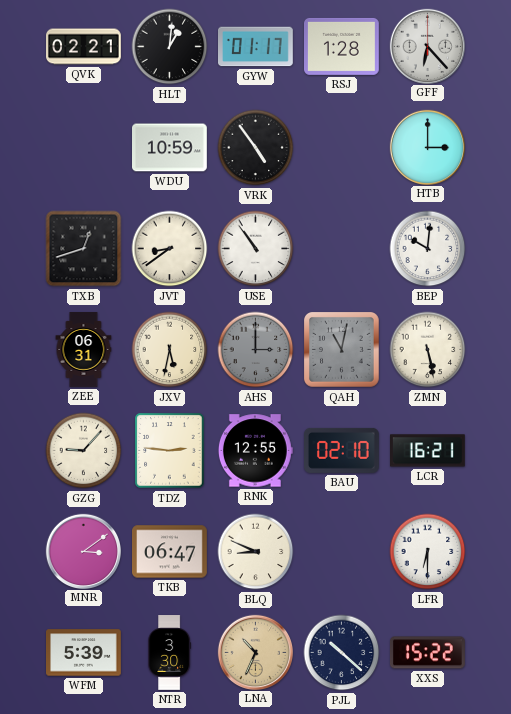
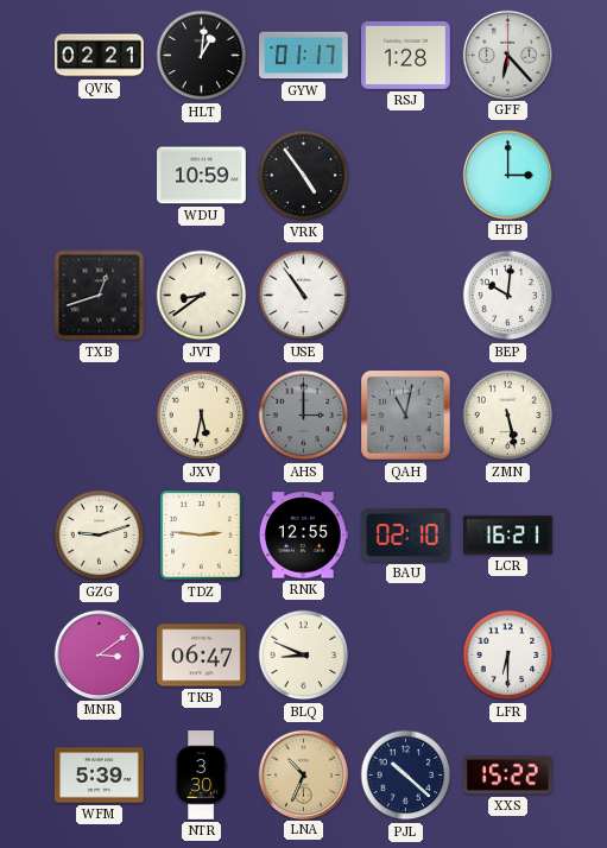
ZEE: 06:31 -> none (84, 350)
GZG: 9:07 -> 9:12 (100, 536)
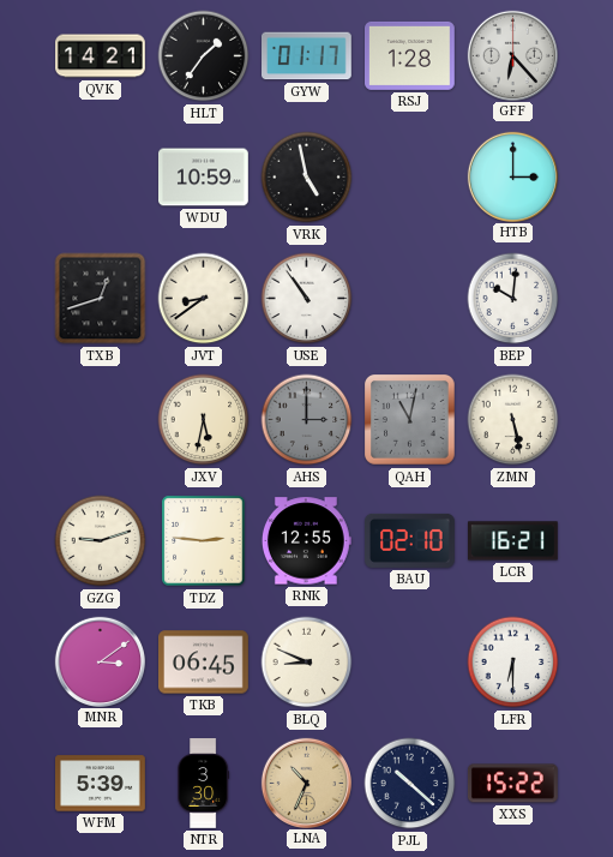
QVK: 02:21 -> 14:21 (101, 56)
HLT: 1:01 -> 1:36 (204, 56)
VRK: 4:54 -> 4:58 (307, 178)
TKB: 06:47 -> 06:45 (204, 663)
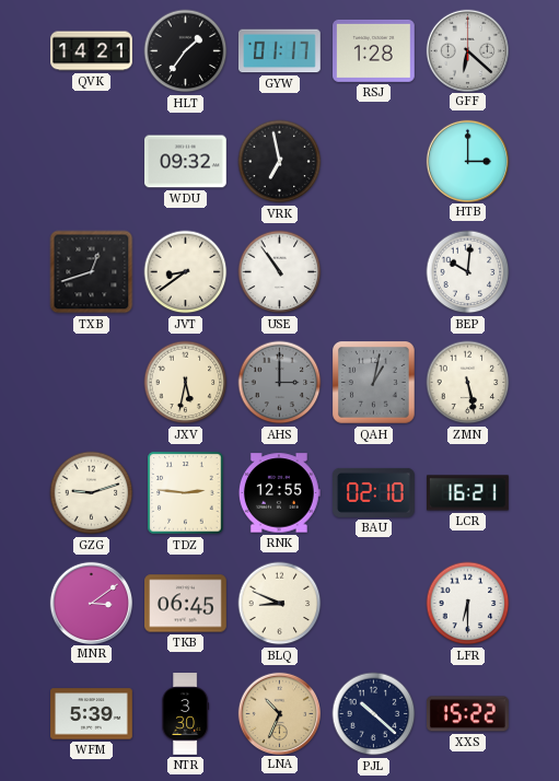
GFF: 6:23 -> 6:22 (467, 50)
WDU: 10:59 -> 09:32 (186, 162)
VRK: 4:58 -> 6:58 (280, 162)
QAH: 11:02 -> 1:02 (374, 383)
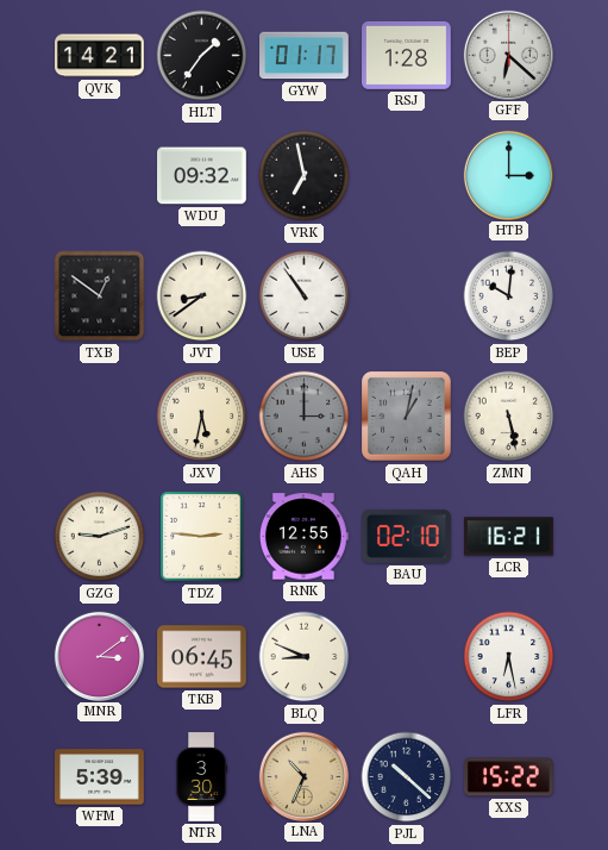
TXB: 12:42 -> 12:51 (100, 296)
LFR: 6:30 -> 6:28 (509, 657)
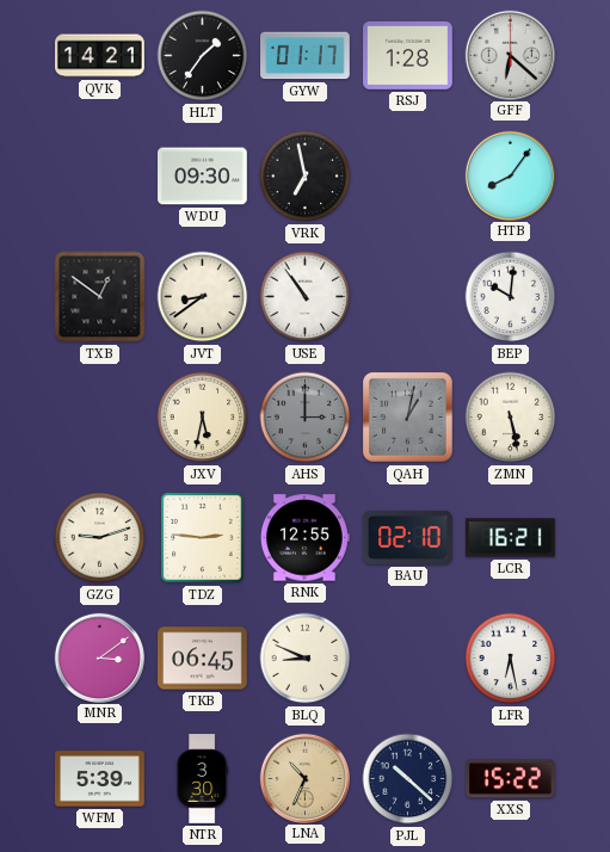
WDU: 09:32 -> 09:30 (203, 177)
HTB: 3:00 -> 8:06 (510, 175)
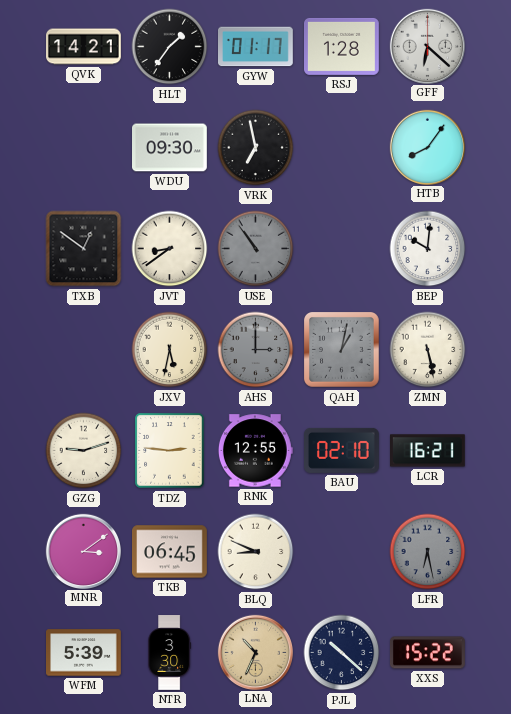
USE dial: white -> grey (256, 249)
LFR dial: white -> grey (428, 552)
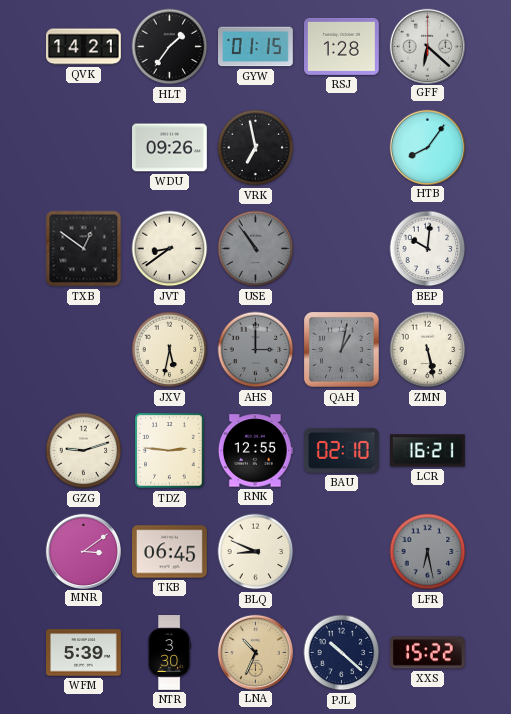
GYW: 01:17 -> 01:15 (256, 47)
WDU: 09:30 -> 09:26 (170, 148)
